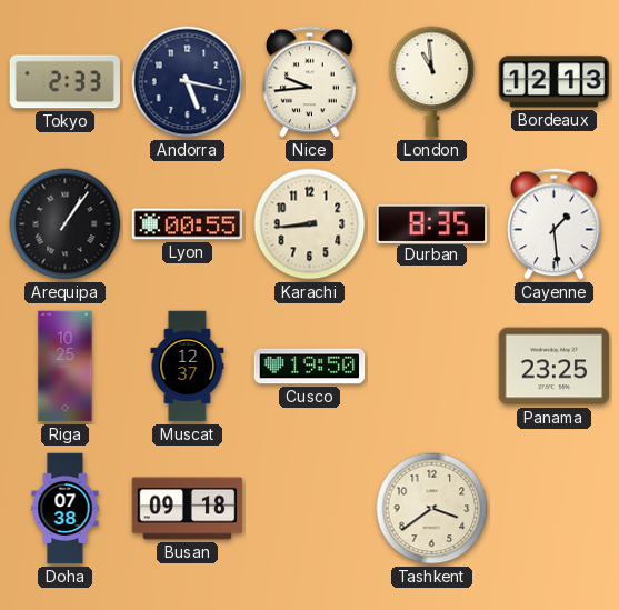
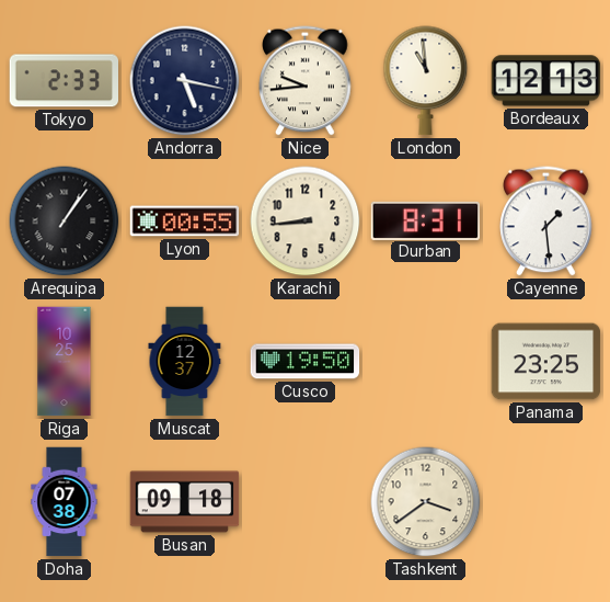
Durban: 8:35 -> 8:31 (426, 220)
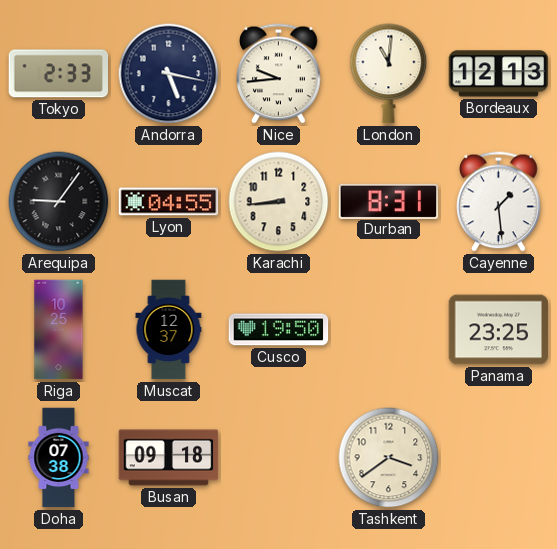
London: 10:59 -> 11:01 (389, 74)
Arequipa: 1:06 -> 9:06 (59, 202)
Lyon: 00:55 -> 04:55 (169, 202)
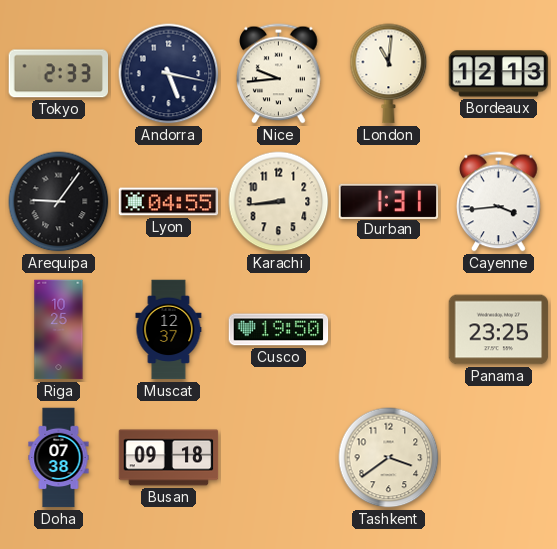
Durban: 8:31 -> 1:31 (389, 201)
Cayenne: 1:29 -> 3:44 (499, 202)
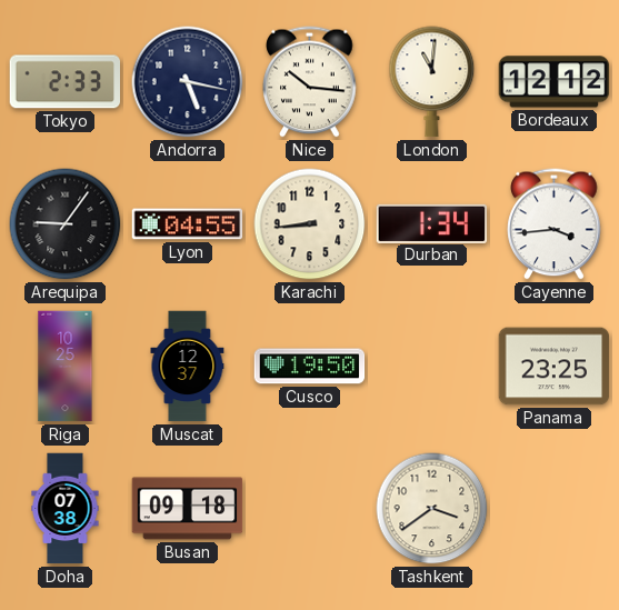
Nice: 9:44 -> 10:16 (310, 82)
Bordeaux: 12:13 -> 12:12 (555, 82)
Durban: 1:31 -> 1:34 (432, 223)
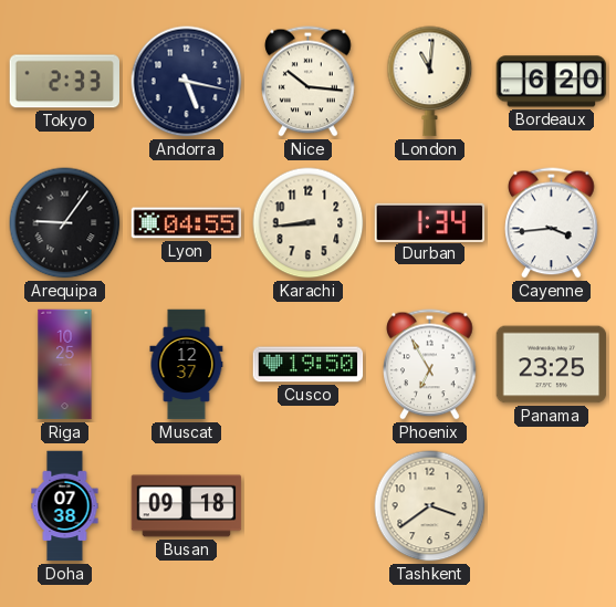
Bordeaux: 12:12 -> 6:20 (552, 82)
Phoenix: none -> 6:55 (430, 365)
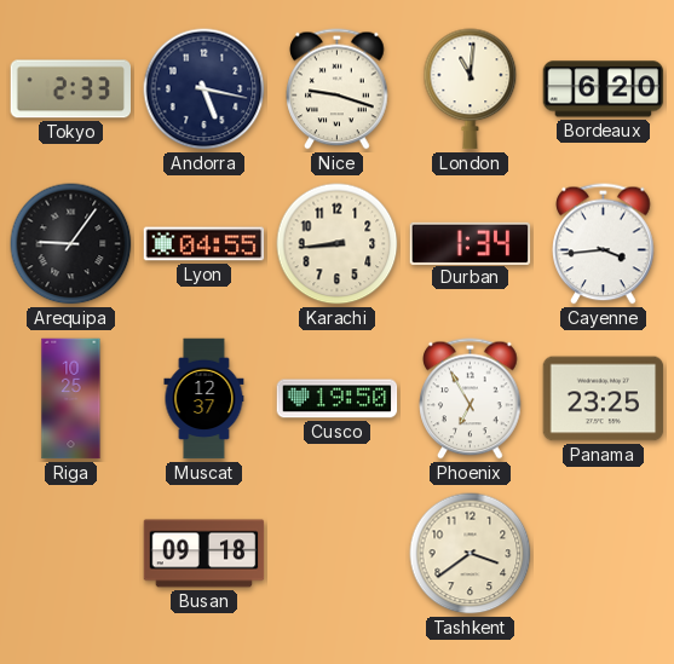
Nice: 10:16 -> 9:18 (338, 90)
Doha: 07:38 -> none (65, 506)
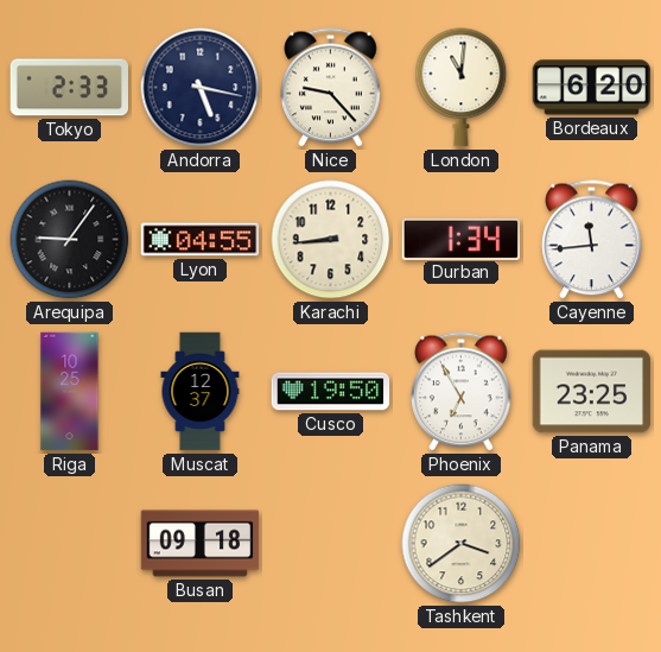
Nice: 9:18 -> 9:23 (331, 88)
Cayenne: 3:44 -> 11:44 (592, 240)
